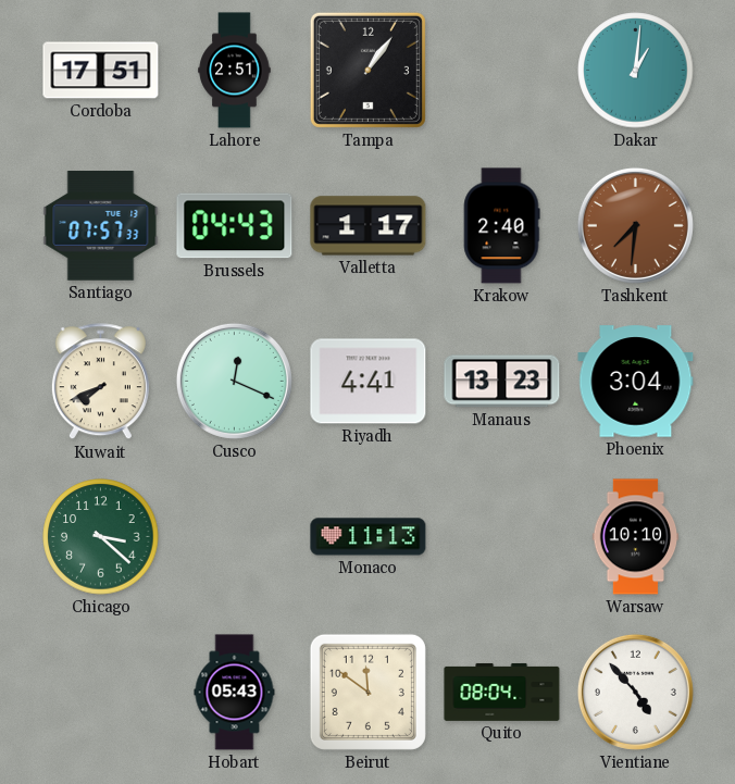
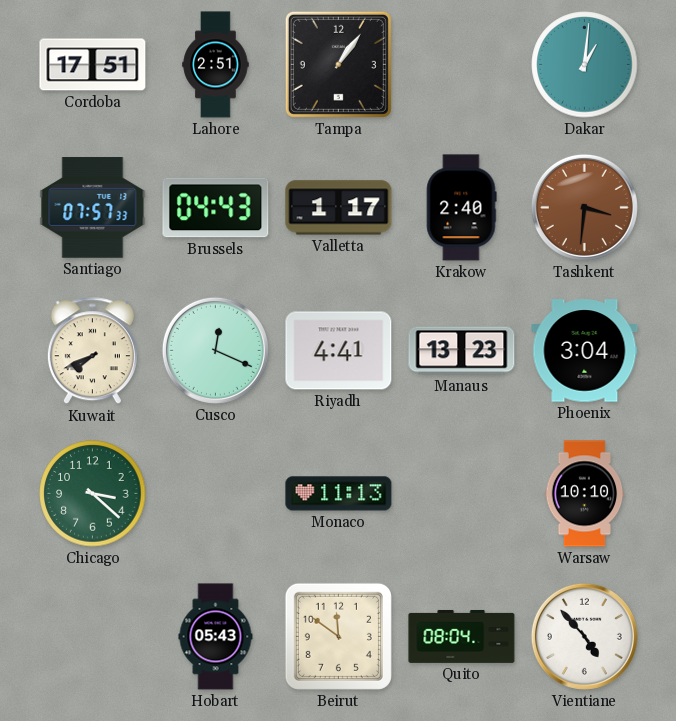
Tashkent: 7:31 -> 3:31 (584, 207)
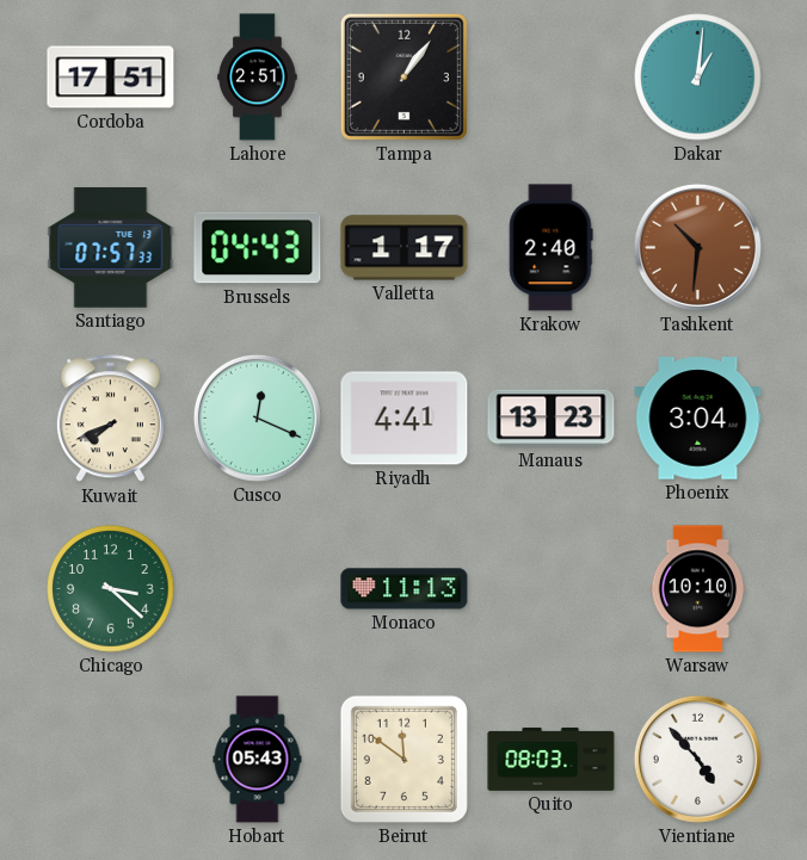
Tashkent: 3:31 -> 10:31 (697, 247)
Quito: 08:04 -> 08:03 (552, 759)
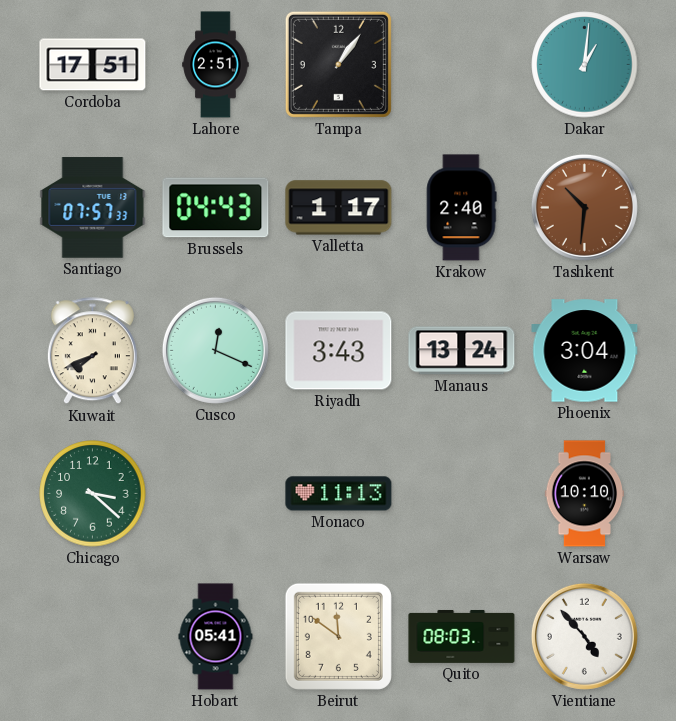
Riyadh: 4:41 -> 3:43 (339, 351)
Manaus: 13:23 -> 13:24 (462, 351)
Hobart: 05:43 -> 05:41 (216, 637)
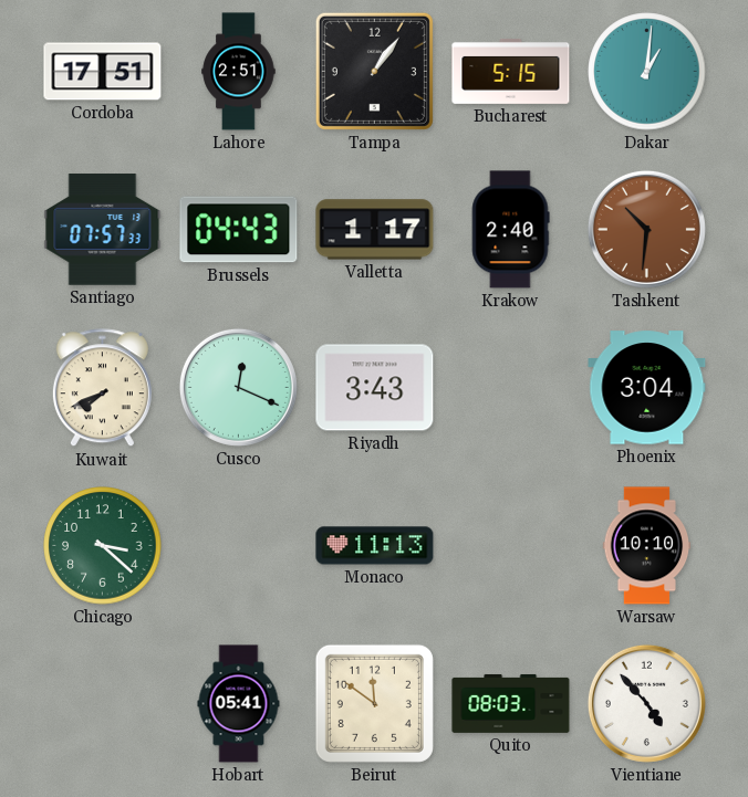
Bucharest: none -> 5:15 (511, 71)
Manaus: 13:24 -> none (462, 351)
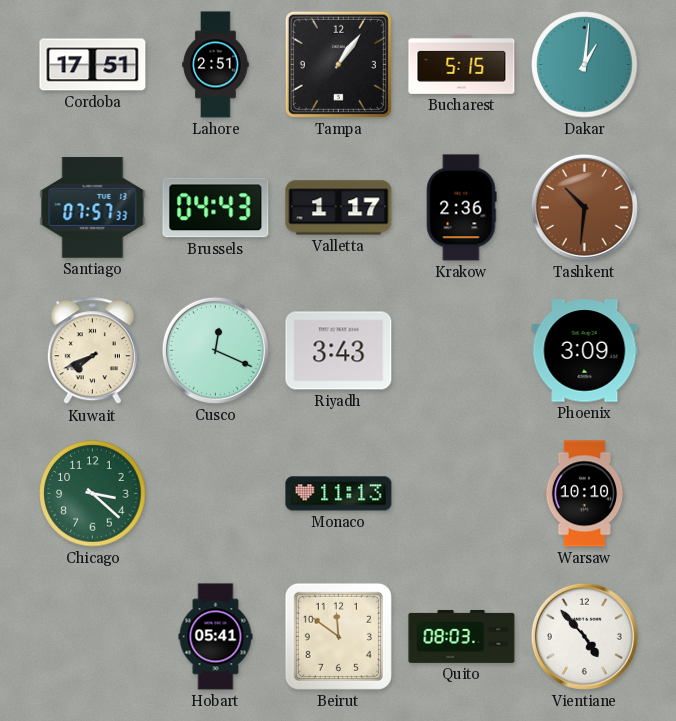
Krakow: 2:40 -> 2:36 (461, 208)
Phoenix: 3:04 -> 3:09 (585, 351)
